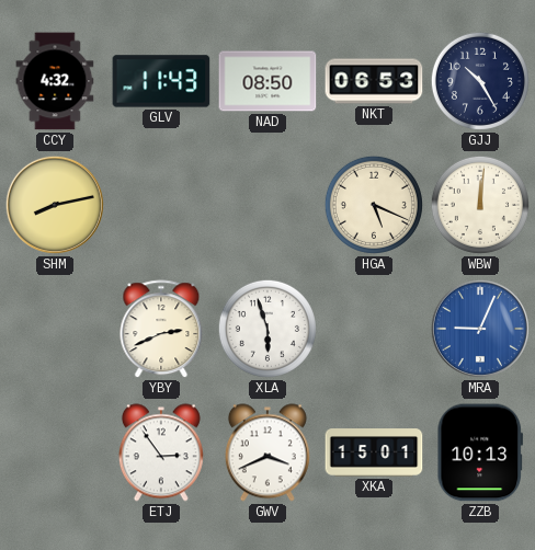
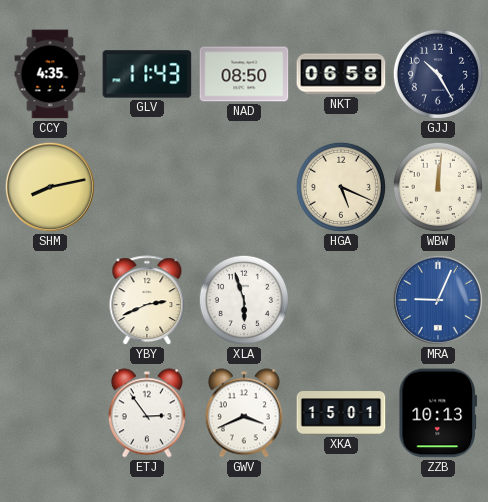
CCY: 4:32 -> 4:35 (50, 74)
NKT: 06:53 -> 06:58 (341, 74)
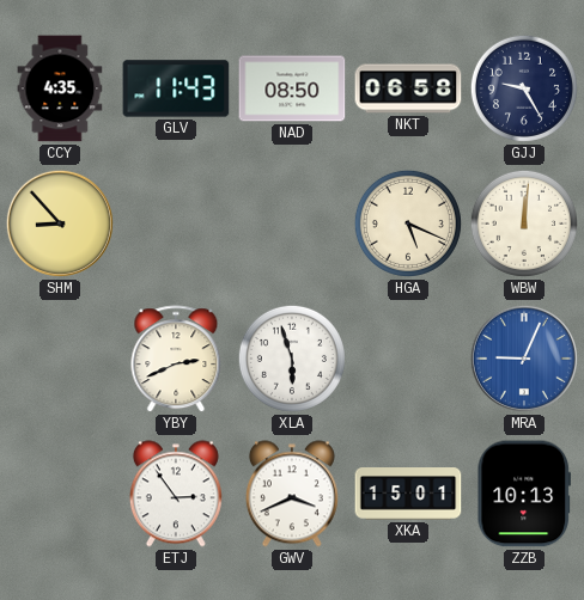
GJJ: 10:25 -> 9:25 (524, 88)
SHM: 8:13 -> 8:53 (60, 224)
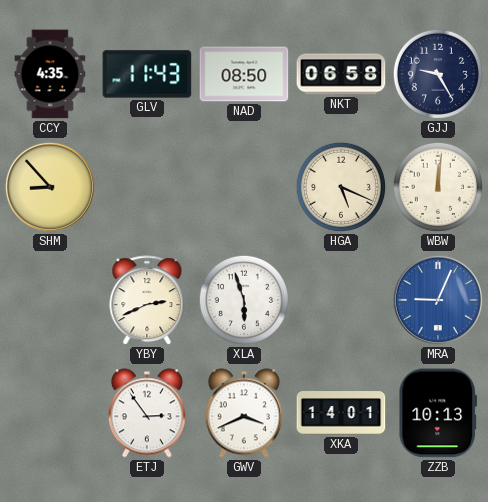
XKA: 15:01 -> 14:01 (341, 413)
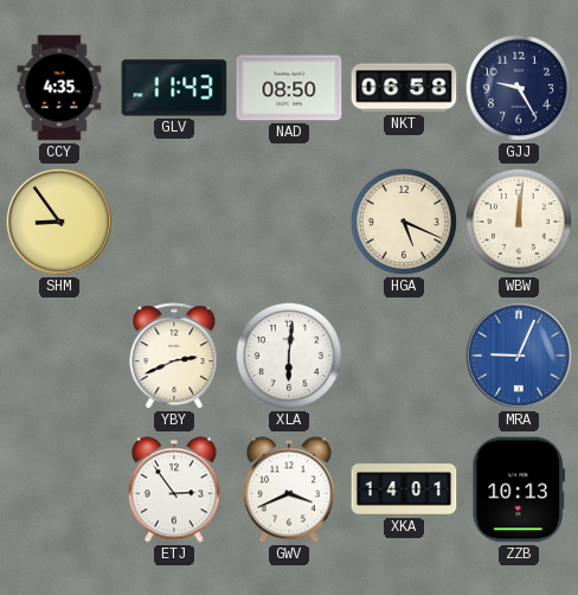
SHM: 8:53 -> 8:54 (59, 222)
XLA: 5:57 -> 6:01 (289, 356)
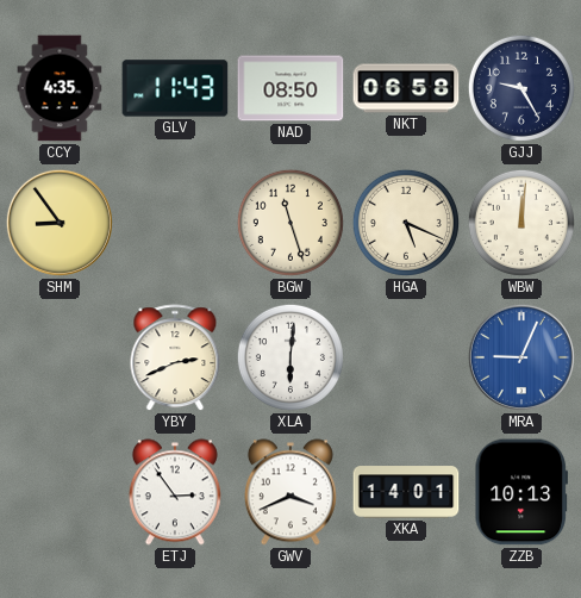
BGW: none -> 11:27 (290, 223)
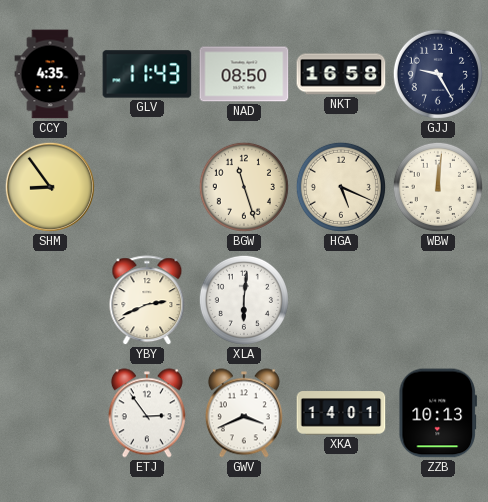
NKT: 06:58 -> 16:58 (341, 74)
MRA: 9:04 -> none (521, 357)
